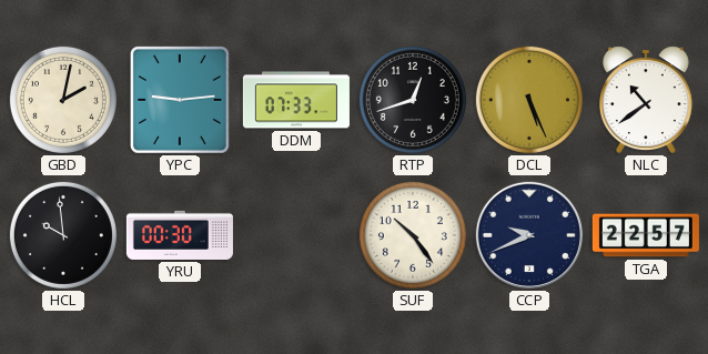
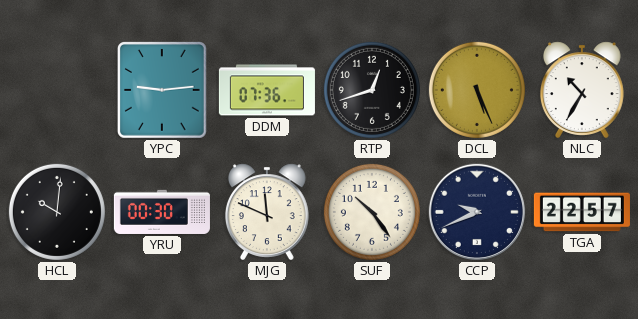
GBD: 2:02 -> none (63, 100)
DDM: 07:33 -> 07:36 (267, 90)
NLC: 10:39 -> 10:35 (582, 90)
HCL: 9:59 -> 10:01 (57, 212)
MJG: none -> 11:49 (267, 212)
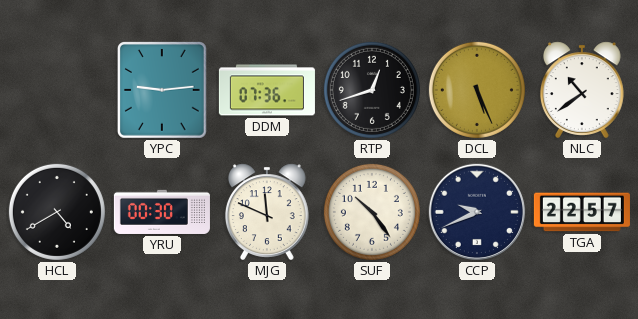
NLC: 10:35 -> 10:39 (582, 90)
HCL: 10:01 -> 4:40 (57, 212)
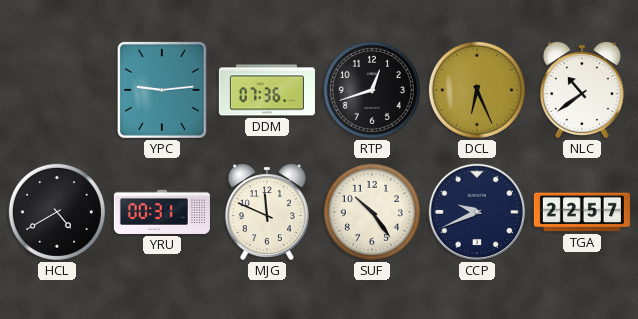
DCL: 5:26 -> 6:26 (477, 90)
YRU: 00:30 -> 00:31 (162, 212)
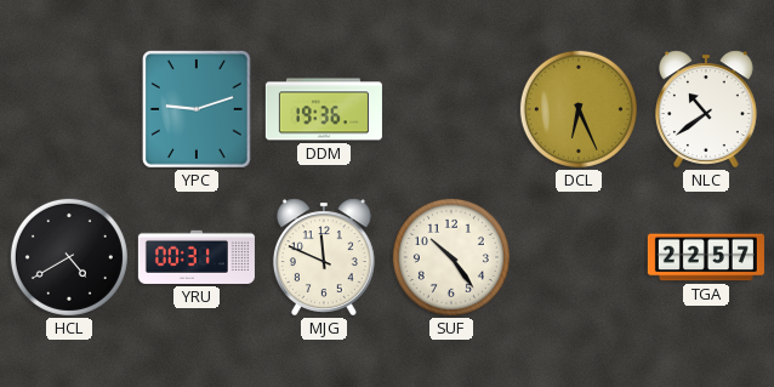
YPC: 9:14 -> 9:12 (197, 110)
DDM: 07:36 -> 19:36 (324, 109)
RTP: 12:42 -> none (372, 90)
CCP: 9:41 -> none (477, 212)
